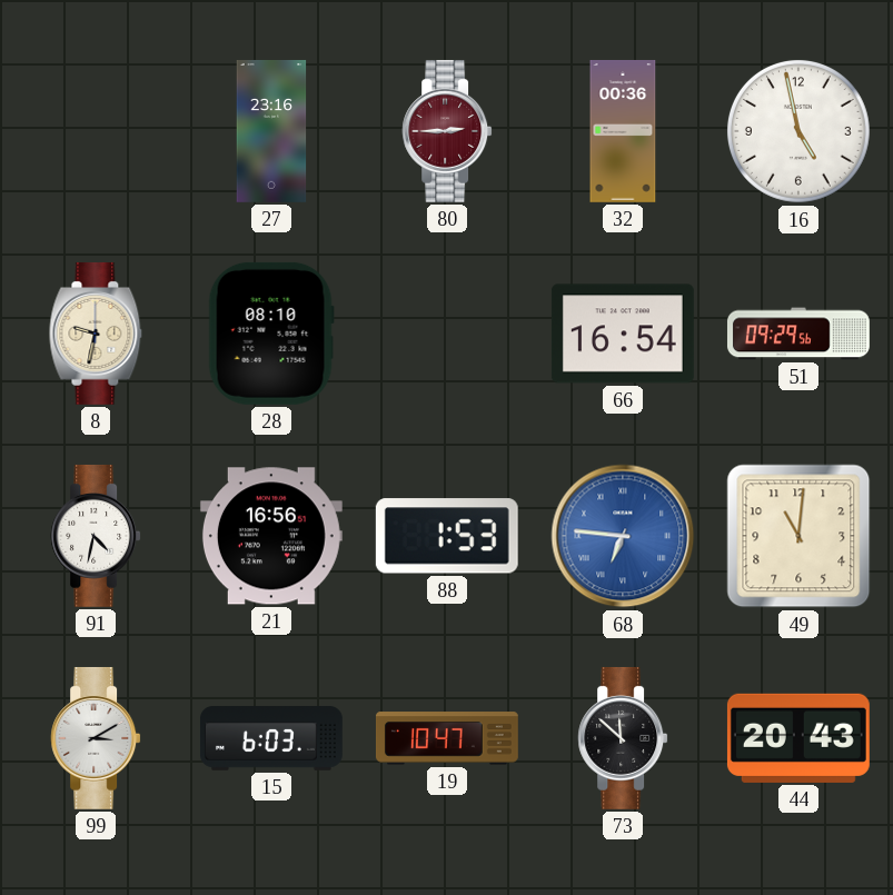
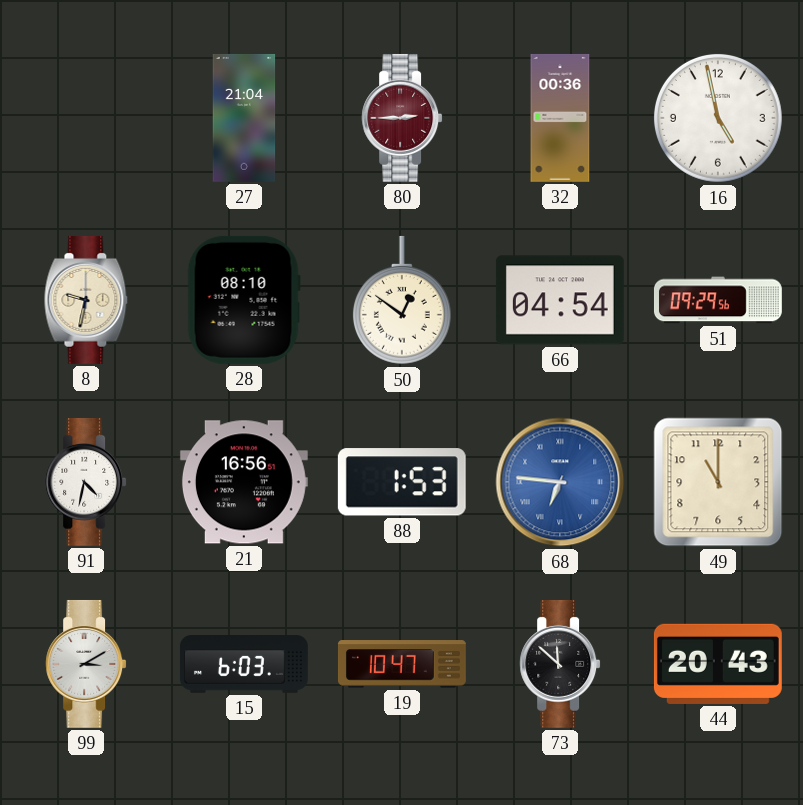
27: 23:16 -> 21:04 (244, 118)
50: none -> 12:51 (402, 300)
66: 16:54 -> 04:54 (560, 300)
49: 11:01 -> 11:00 (718, 482)
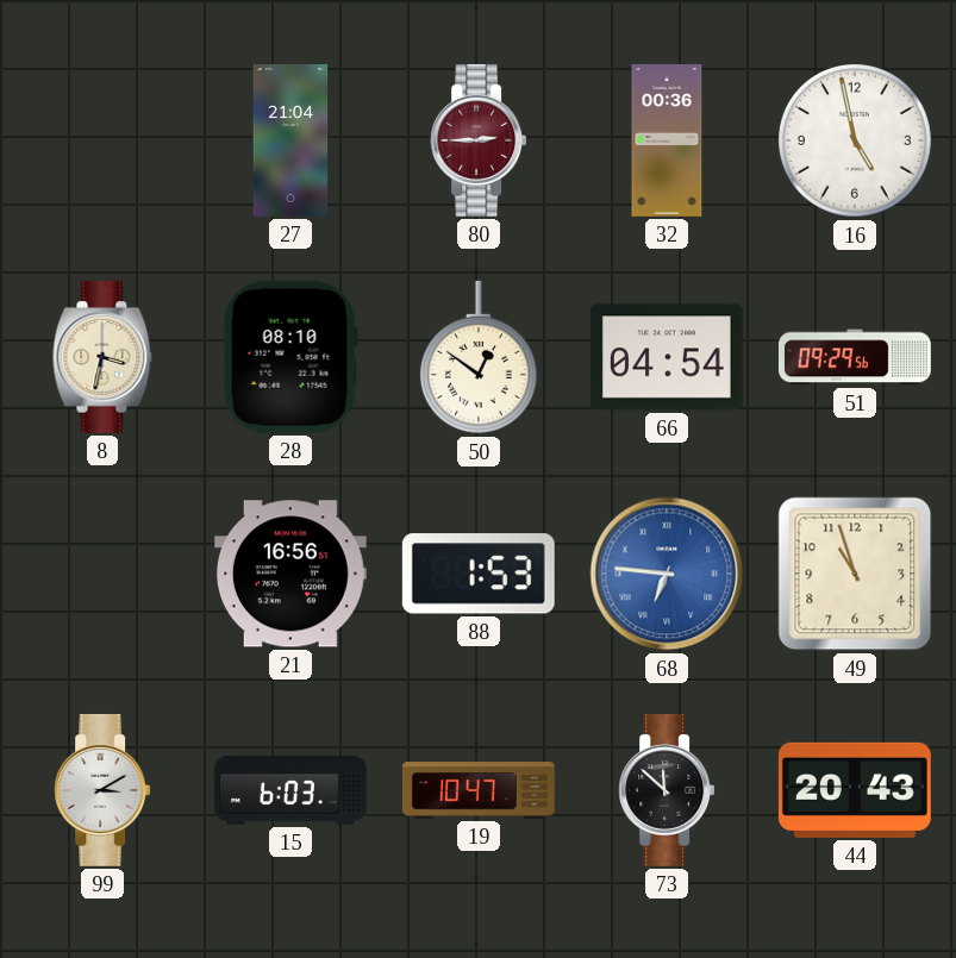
8: 9:32 -> 3:32 (102, 357)
91: 4:32 -> none (86, 482)
49: 11:00 -> 10:57 (855, 574)
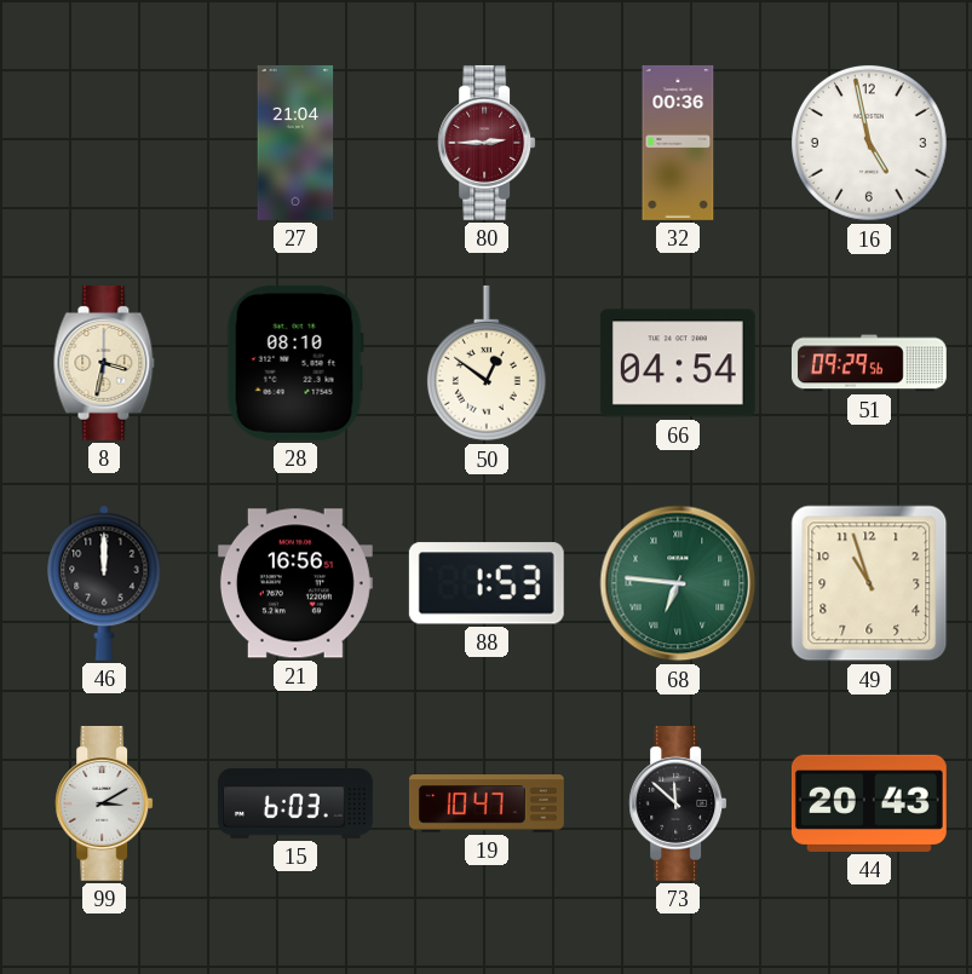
46: none -> 12:00 (104, 583)
68 dial: blue -> green (678, 583)
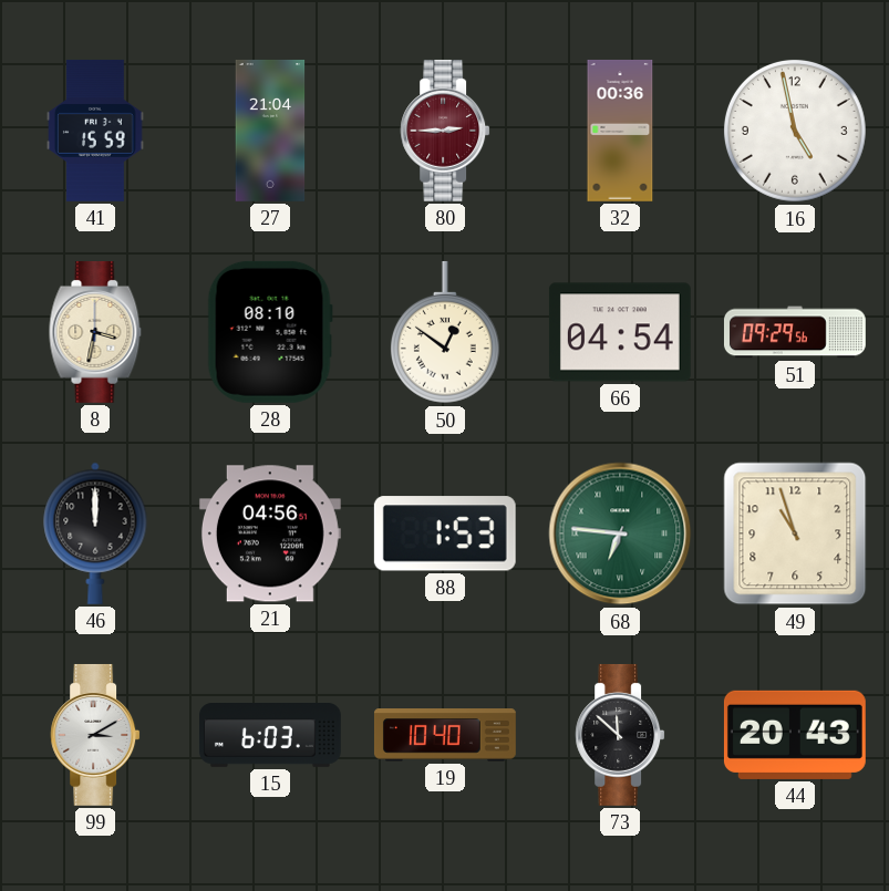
41: none -> 15:59 (95, 131)
21: 16:56 -> 04:56 (270, 533)
19: 10:47 -> 10:40 (445, 735)
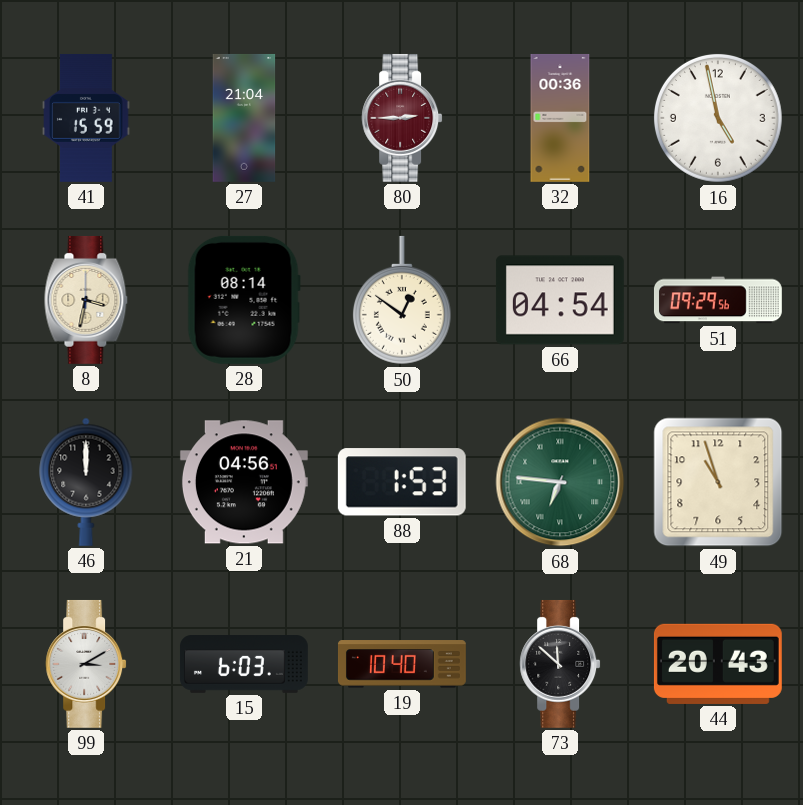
28: 08:10 -> 08:14 (244, 300)
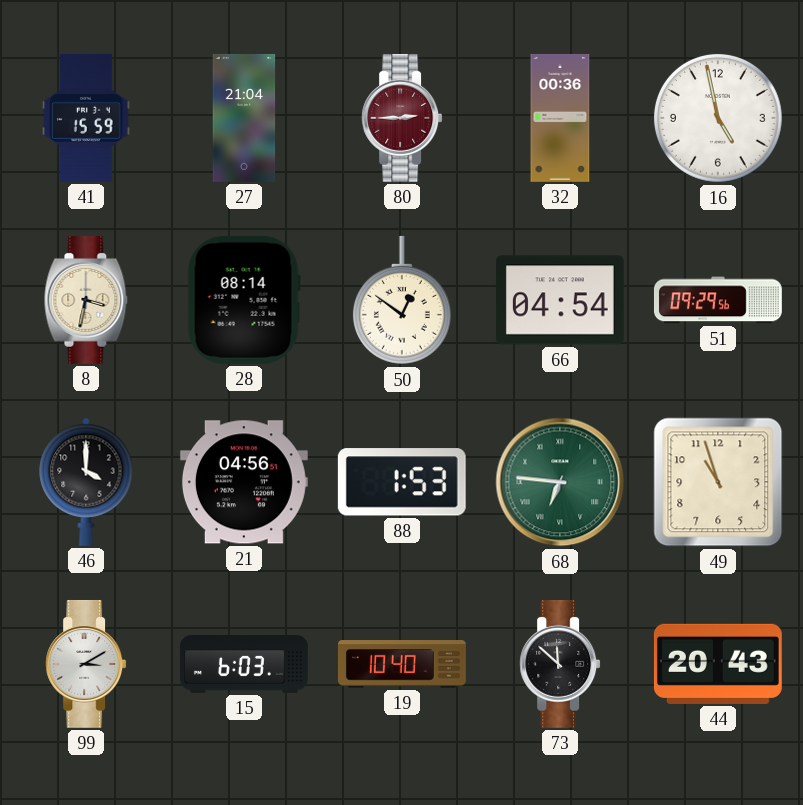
46: 12:00 -> 4:00 (86, 482)
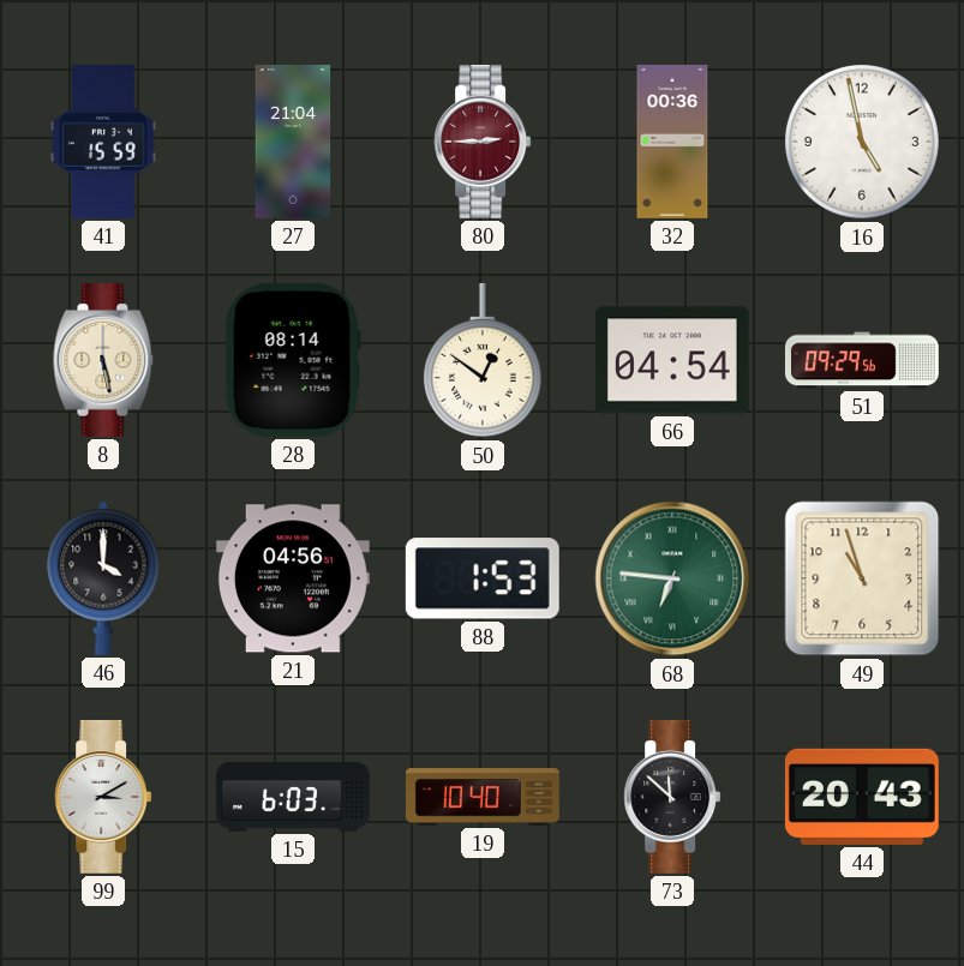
8: 3:32 -> 5:28 (103, 360)
